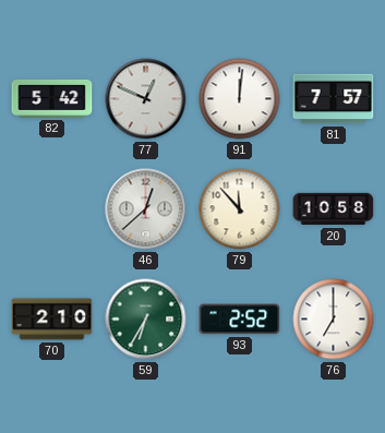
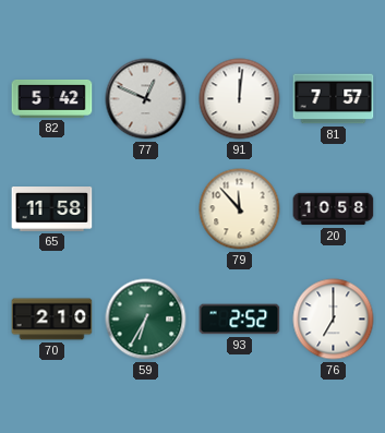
65: none -> 11:58 (52, 209)
46: 12:38 -> none (146, 209)
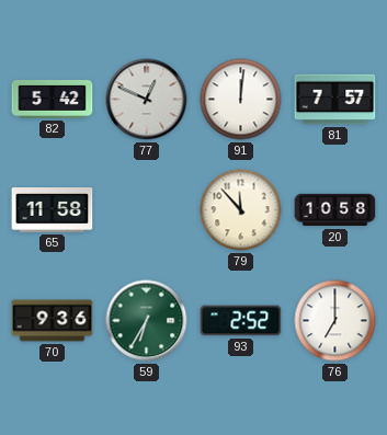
70: 2:10 -> 9:36 (53, 321)
